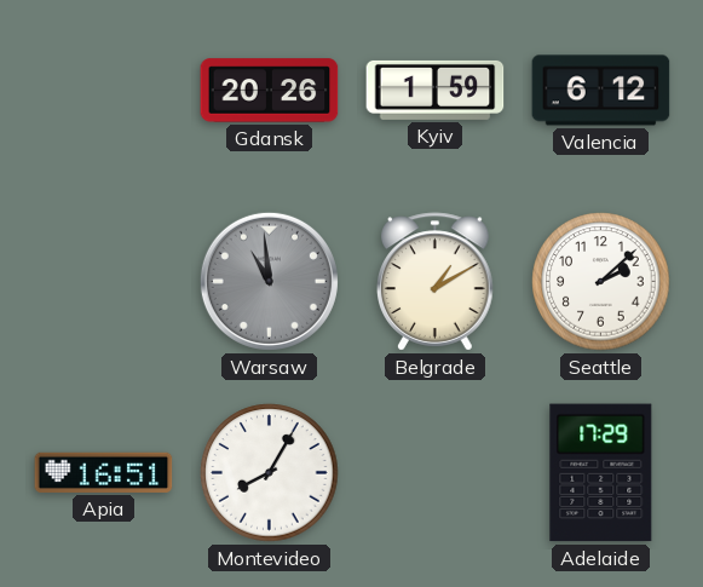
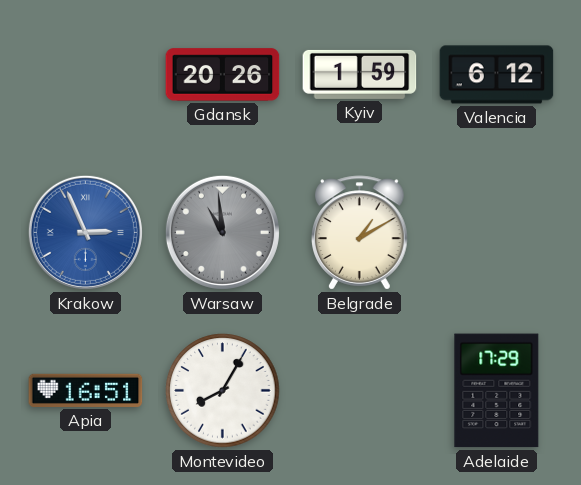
Krakow: none -> 2:56 (85, 232)
Seattle: 2:08 -> none (601, 282)
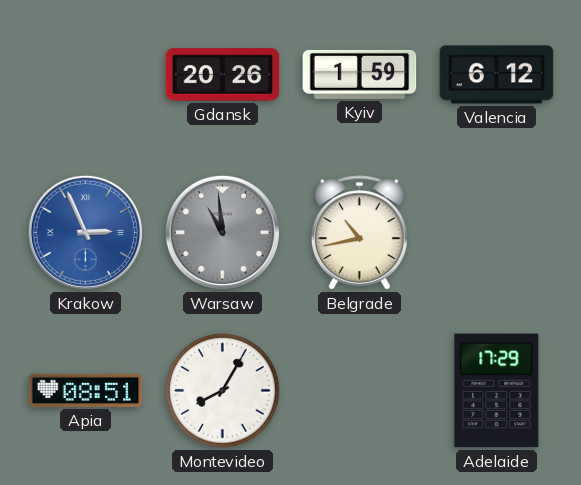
Belgrade: 1:10 -> 10:43 (360, 233)
Apia: 16:51 -> 08:51 (86, 390)
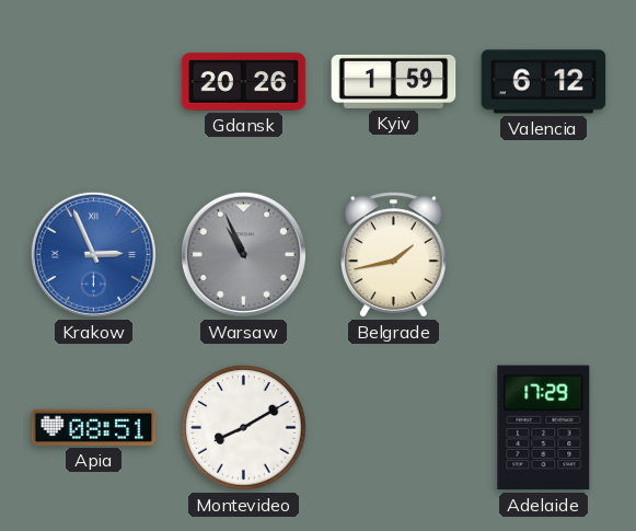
Warsaw: 10:59 -> 10:56 (243, 254)
Belgrade: 10:43 -> 1:43 (394, 255)
Montevideo: 8:05 -> 8:10 (244, 428)
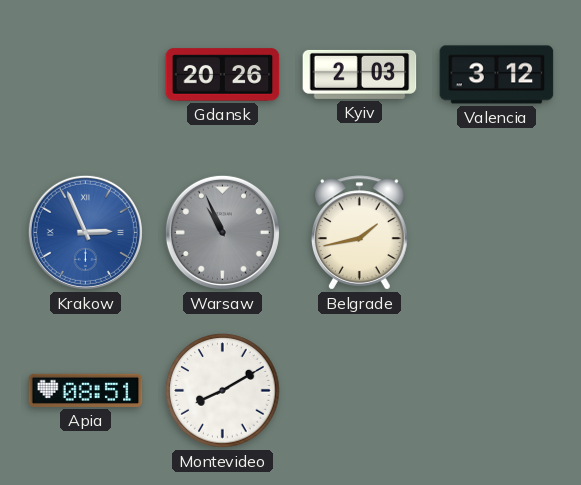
Kyiv: 1:59 -> 2:03 (360, 74)
Valencia: 6:12 -> 3:12 (497, 75)
Adelaide: 17:29 -> none (544, 428)
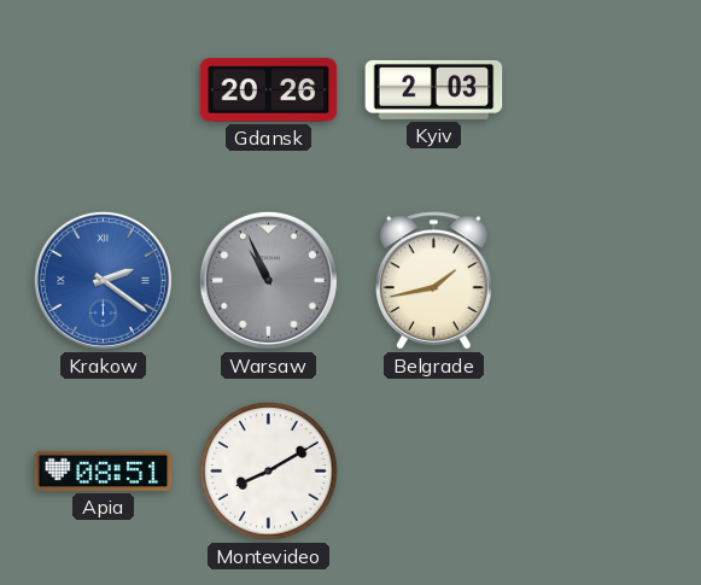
Valencia: 3:12 -> none (497, 75)
Krakow: 2:56 -> 2:21 (103, 280)
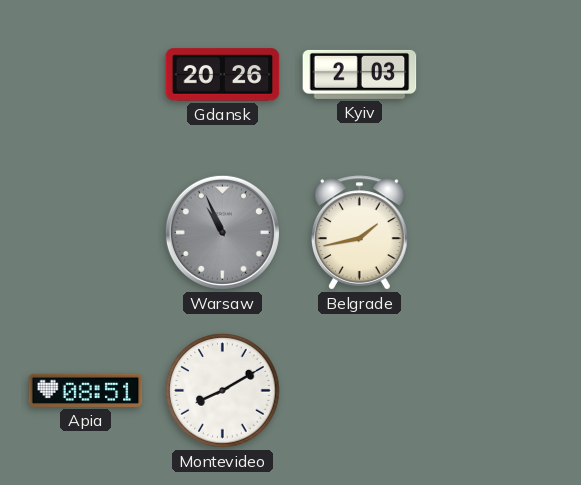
Krakow: 2:21 -> none (103, 280)
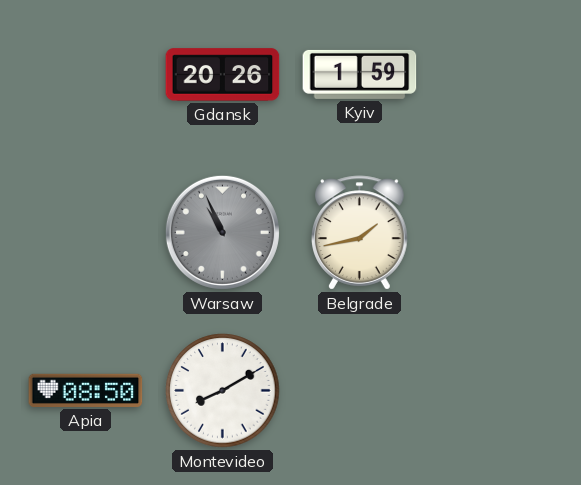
Kyiv: 2:03 -> 1:59 (360, 74)
Apia: 08:51 -> 08:50 (86, 390)
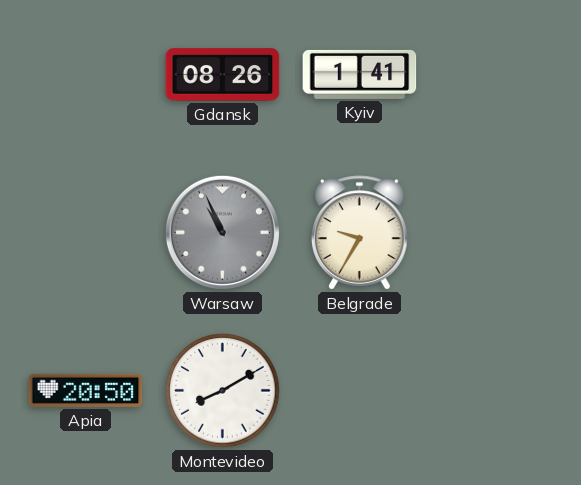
Gdansk: 20:26 -> 08:26 (223, 75)
Kyiv: 1:59 -> 1:41 (360, 74)
Belgrade: 1:43 -> 9:35 (360, 233)
Apia: 08:50 -> 20:50 (86, 390)
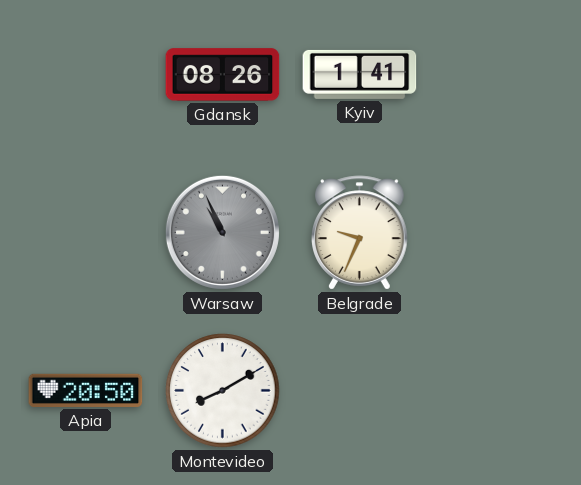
Belgrade: 9:35 -> 9:34 (360, 233)
